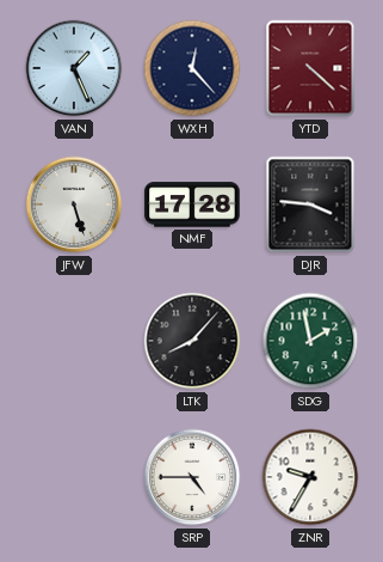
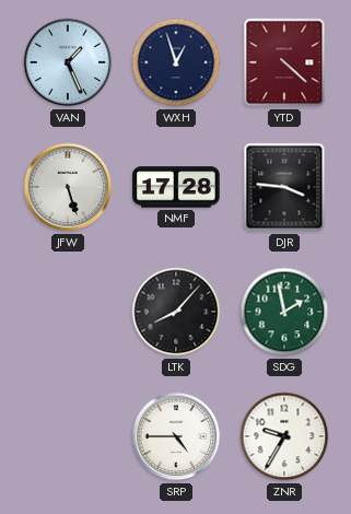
WXH: 12:23 -> 12:57 (176, 62)
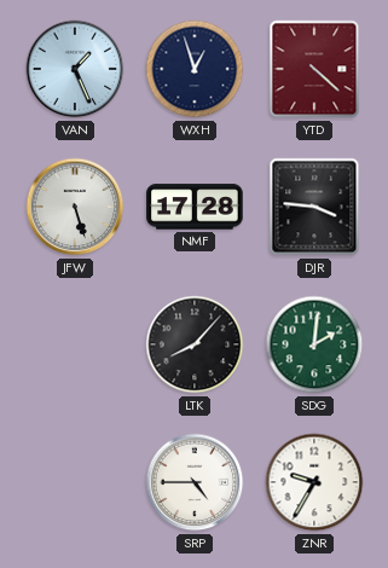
SDG: 1:58 -> 2:01 (314, 344)
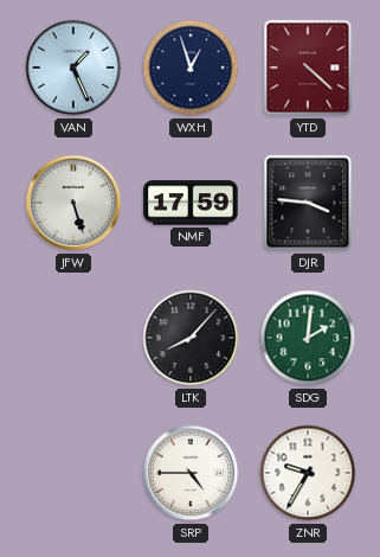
NMF: 17:28 -> 17:59 (191, 203)
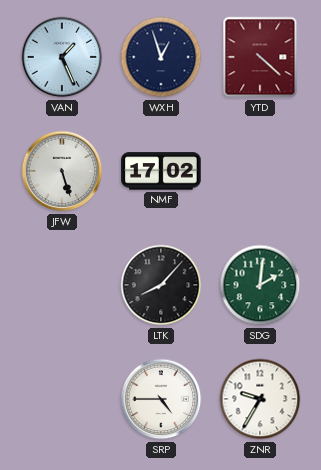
NMF: 17:59 -> 17:02 (161, 171)
DJR: 3:46 -> none (308, 203)
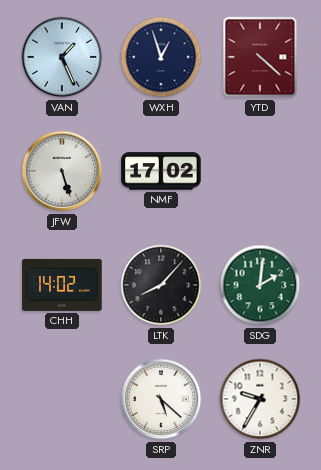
CHH: none -> 14:02 (62, 285)
SRP: 4:45 -> 5:22 (161, 399)
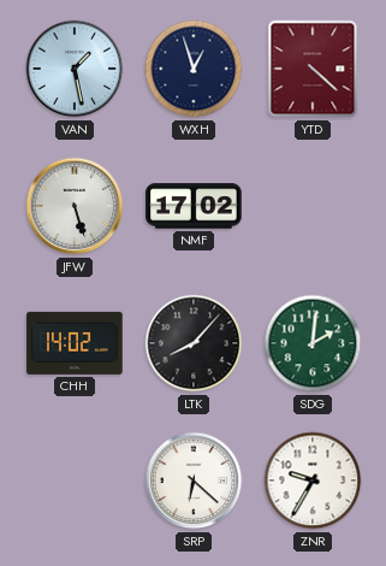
VAN: 1:26 -> 1:28 (75, 69)
SRP: 5:22 -> 6:22 (194, 480)
